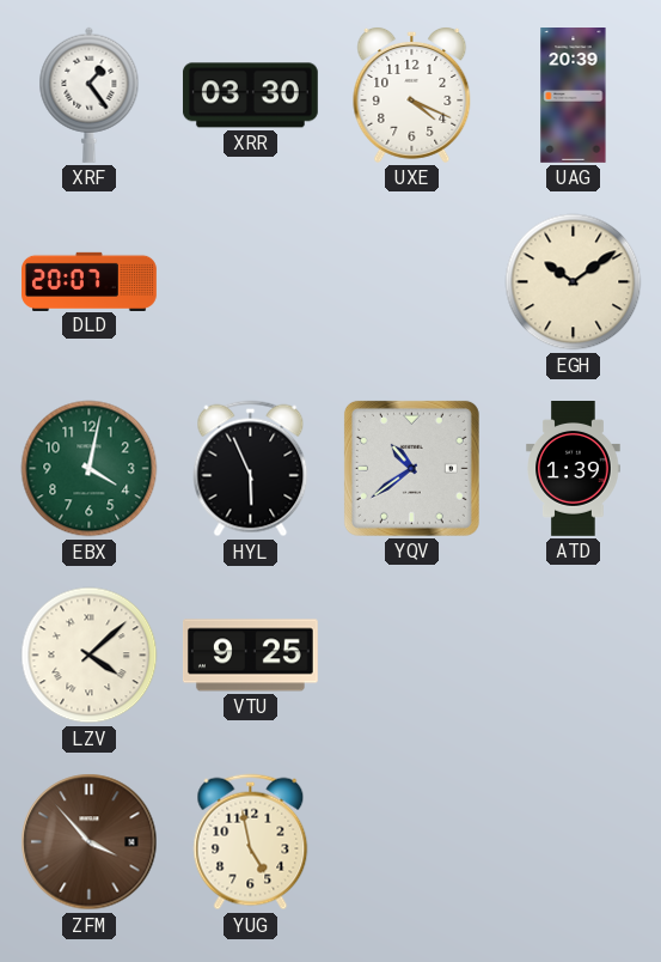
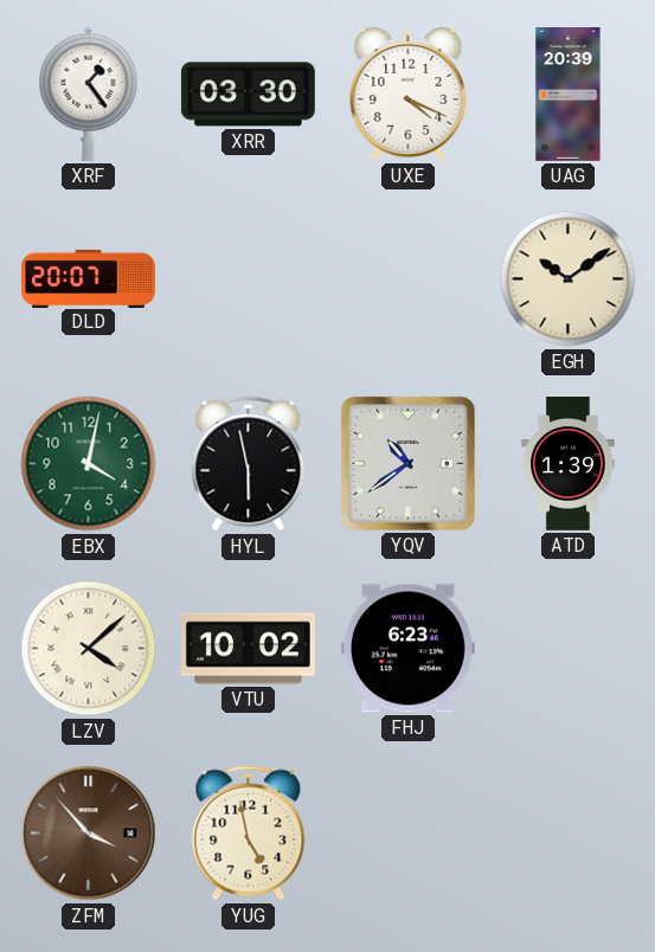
HYL: 5:56 -> 5:58 (249, 464)
VTU: 9:25 -> 10:02 (248, 649)
FHJ: none -> 6:23 (407, 649)
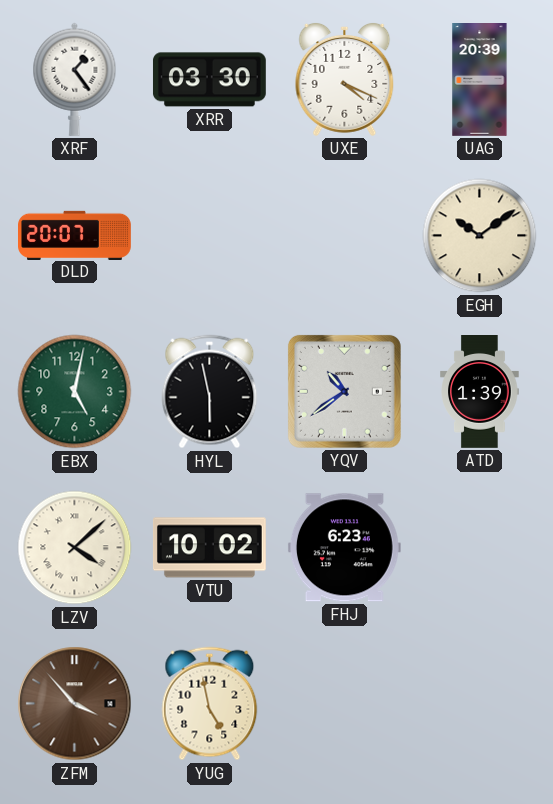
EBX: 4:02 -> 5:02 (75, 392)
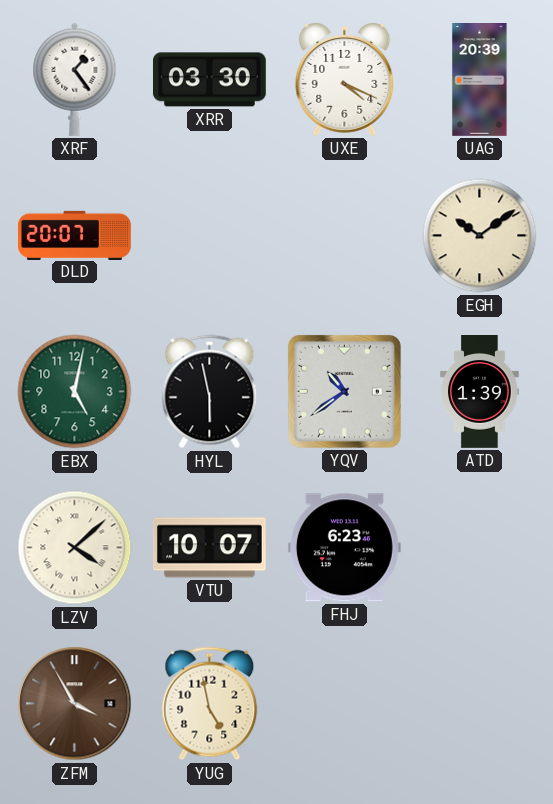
VTU: 10:02 -> 10:07 (209, 548)
ZFM: 3:53 -> 3:55 (75, 704)
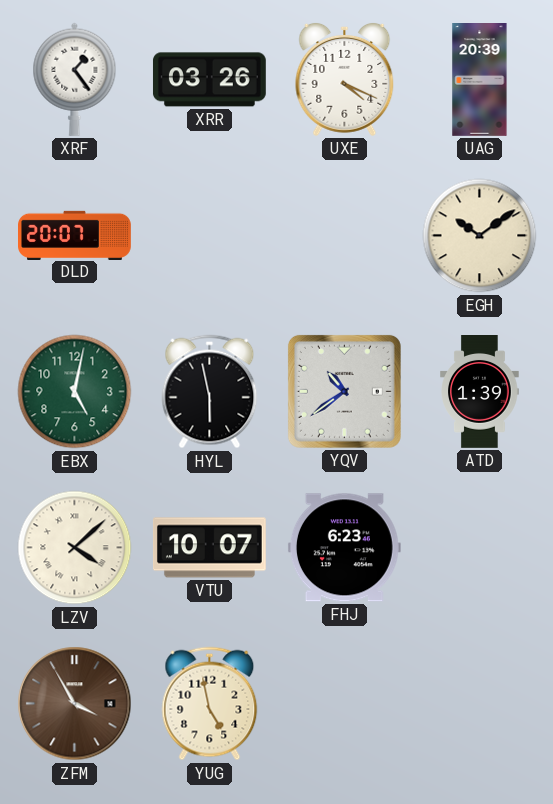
XRR: 03:30 -> 03:26 (209, 80)
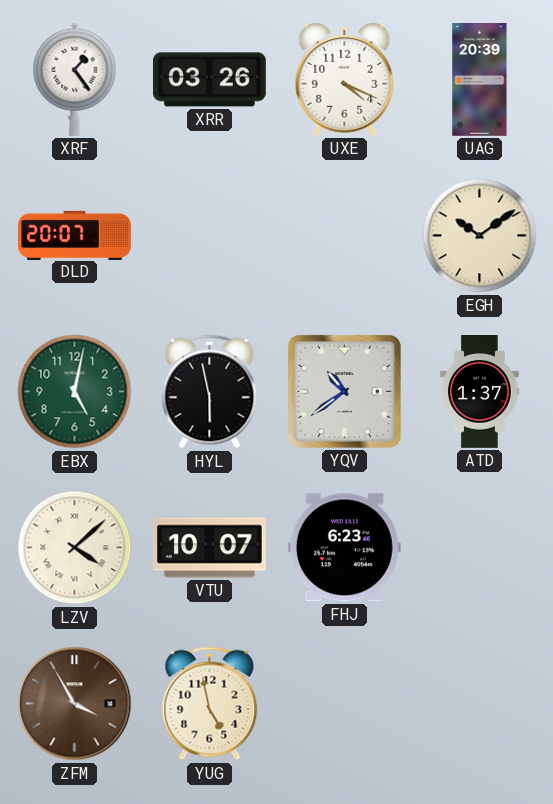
ATD: 1:39 -> 1:37 (480, 392)
